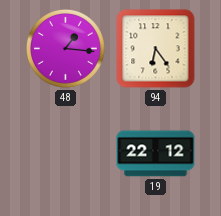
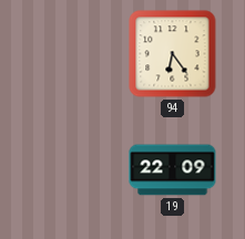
48: 1:16 -> none (65, 48)
19: 22:12 -> 22:09 (173, 170)
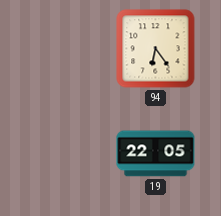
19: 22:09 -> 22:05 (156, 154)
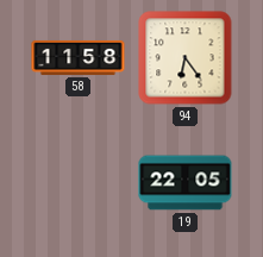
58: none -> 11:58 (79, 57)
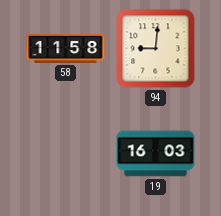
94: 6:24 -> 9:01 (156, 49)
19: 22:05 -> 16:03 (156, 154)
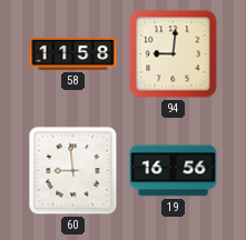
60: none -> 8:59 (73, 171)
19: 16:03 -> 16:56 (174, 171)
